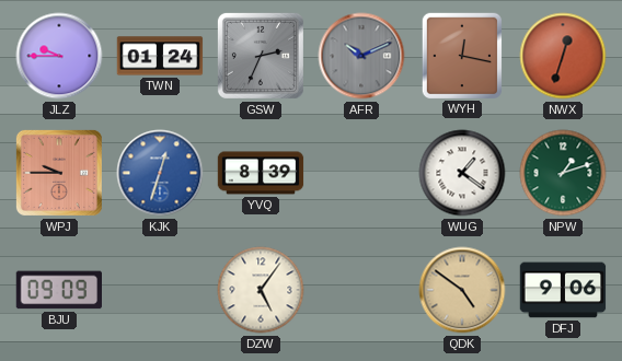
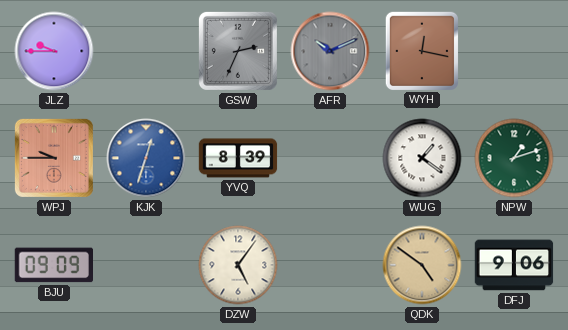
TWN: 01:24 -> none (160, 56)
NWX: 12:33 -> none (563, 56)
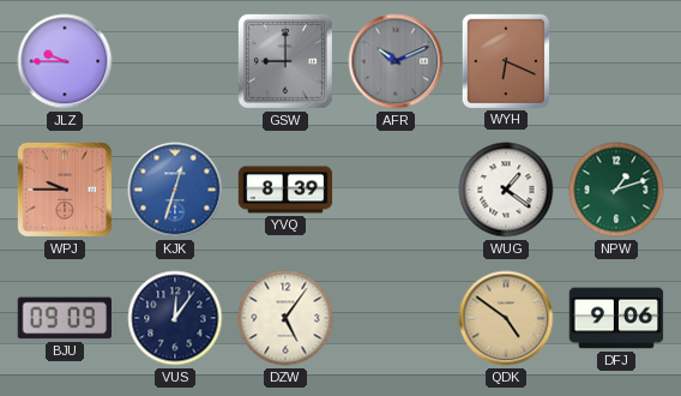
GSW: 2:34 -> 9:00 (285, 61)
WYH: 12:17 -> 6:19 (506, 60)
VUS: none -> 12:06 (175, 318)
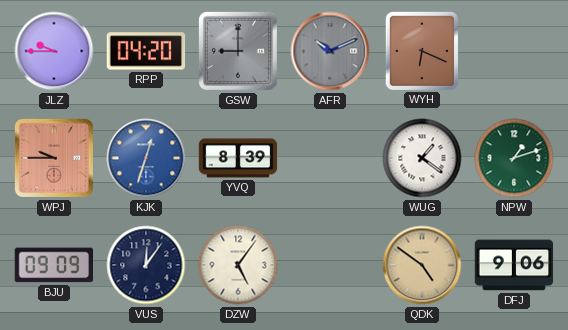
RPP: none -> 04:20 (146, 51)
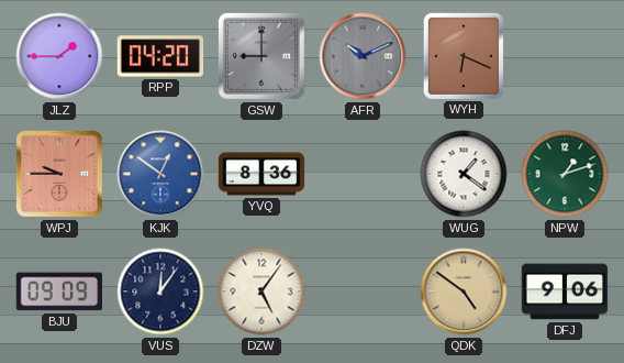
JLZ: 9:45 -> 1:45 (59, 56)
KJK: 12:33 -> 12:51 (160, 174)
YVQ: 8:39 -> 8:36 (261, 174)
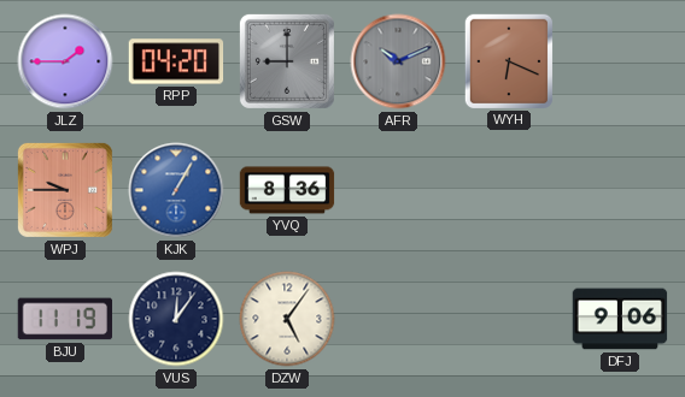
KJK: 12:51 -> 1:05 (176, 190)
WUG: 1:21 -> none (464, 174)
NPW: 1:12 -> none (565, 174)
BJU: 09:09 -> 11:19 (64, 319)
QDK: 4:51 -> none (464, 291)
